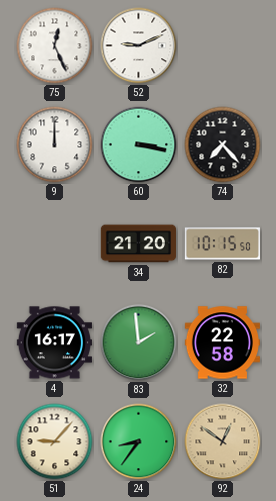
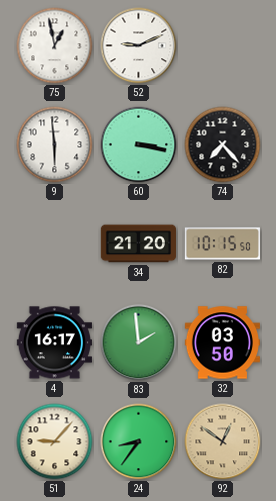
75: 12:26 -> 12:58 (55, 46)
9: 12:00 -> 5:59 (55, 145)
32: 22:58 -> 03:50 (222, 343)
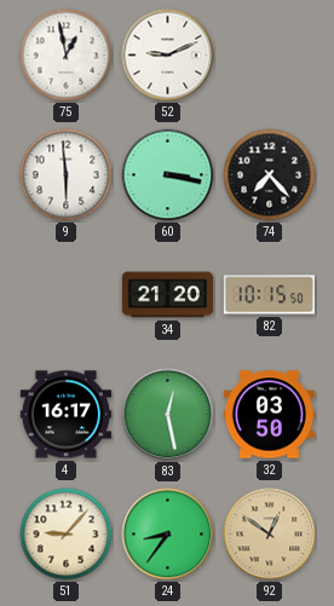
83: 1:59 -> 12:28 (168, 415)
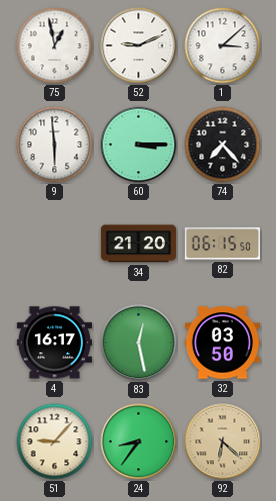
1: none -> 3:08 (223, 46)
60: 3:17 -> 3:15 (139, 145)
82: 10:15 -> 06:15 (222, 244)
92: 12:51 -> 6:22 (223, 442)
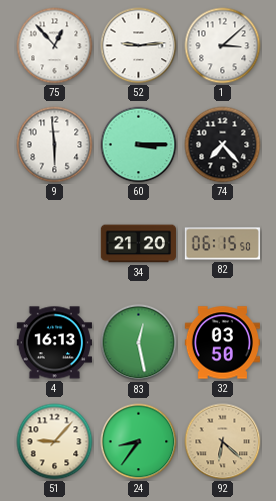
75: 12:58 -> 12:53 (55, 46)
52: 9:11 -> 9:14 (139, 46)
4: 16:17 -> 16:13 (54, 343)
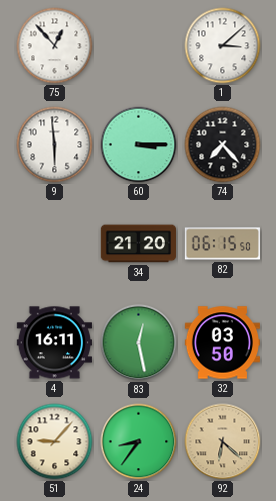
52: 9:14 -> none (139, 46)
4: 16:13 -> 16:11 (54, 343)
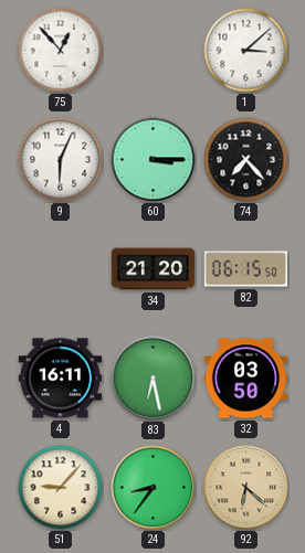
9: 5:59 -> 6:04 (61, 160)
83: 12:28 -> 6:28 (154, 379)
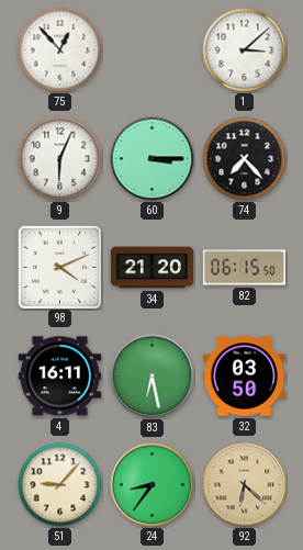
98: none -> 4:11 (59, 267)
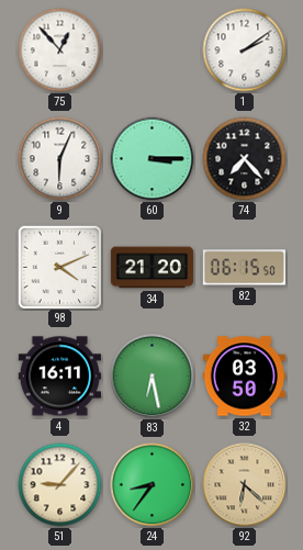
1: 3:08 -> 2:09 (245, 50)
